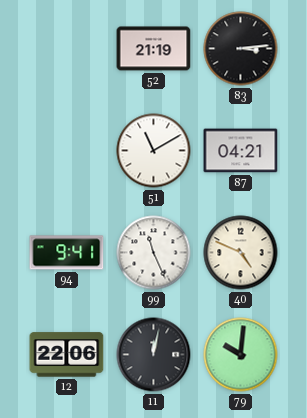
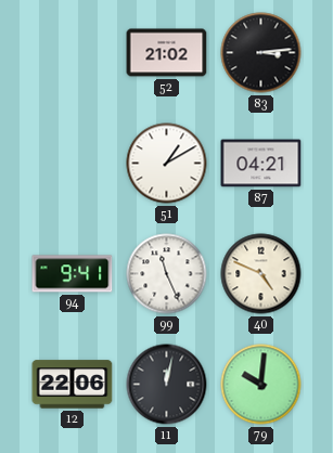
52: 21:19 -> 21:02 (167, 53)
51: 11:10 -> 1:10 (167, 164)
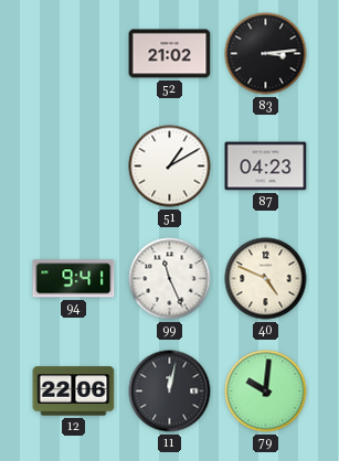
87: 04:21 -> 04:23 (266, 167)
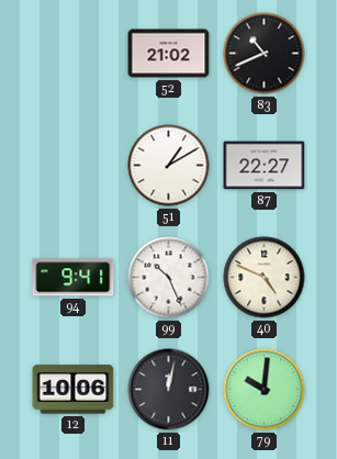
83: 3:14 -> 10:41 (265, 54)
87: 04:23 -> 22:27 (265, 166)
99: 11:26 -> 10:26 (169, 278)
12: 22:06 -> 10:06 (74, 390)
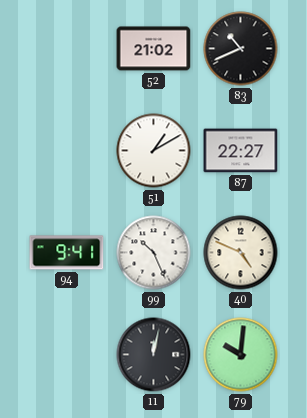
12: 10:06 -> none (74, 390)
